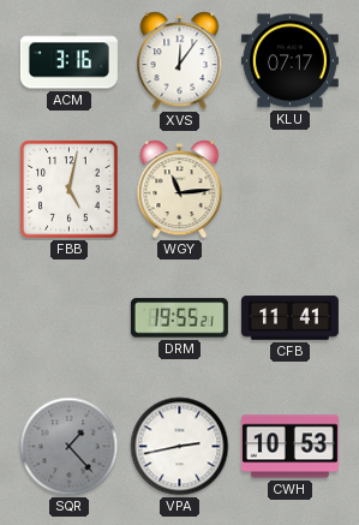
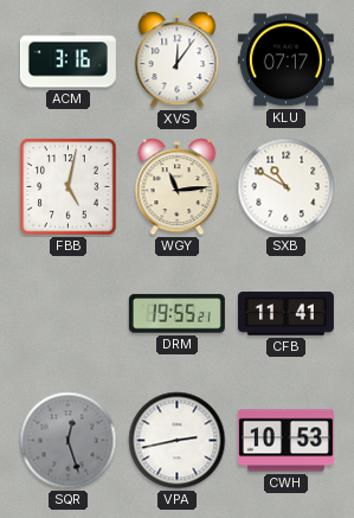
SXB: none -> 10:50 (287, 187)
SQR: 1:23 -> 12:27 (69, 441)
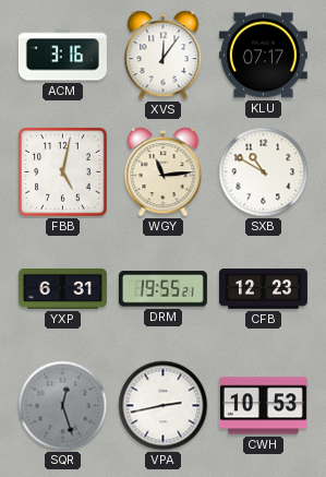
YXP: none -> 6:31 (62, 288)
CFB: 11:41 -> 12:23 (263, 289)
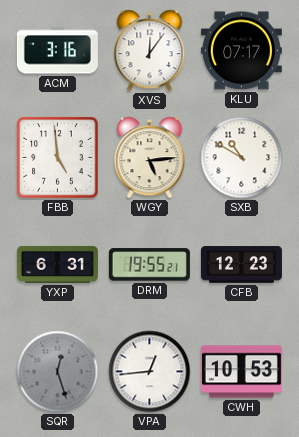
FBB: 5:02 -> 4:59 (58, 158)
WGY: 11:14 -> 5:14 (150, 158)
VPA: 2:43 -> 12:44 (150, 372)
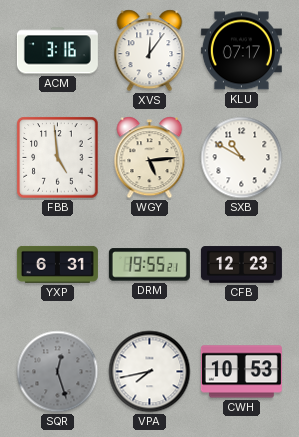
VPA: 12:44 -> 7:43 (150, 372)
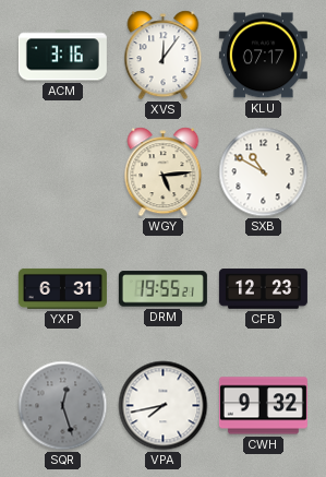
FBB: 4:59 -> none (58, 158)
CWH: 10:53 -> 9:32 (263, 406)
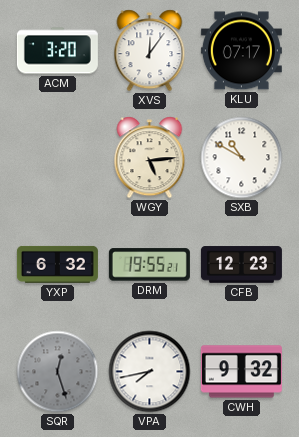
ACM: 3:16 -> 3:20 (57, 51)
YXP: 6:31 -> 6:32 (57, 264)
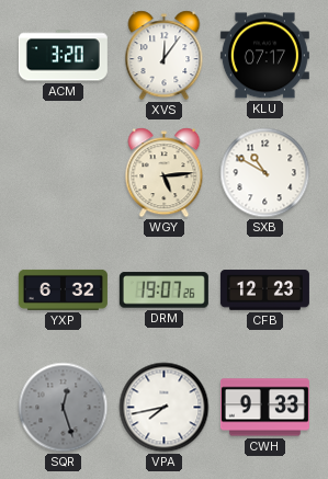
DRM: 19:55 -> 19:07 (163, 290)
CWH: 9:32 -> 9:33 (264, 408)
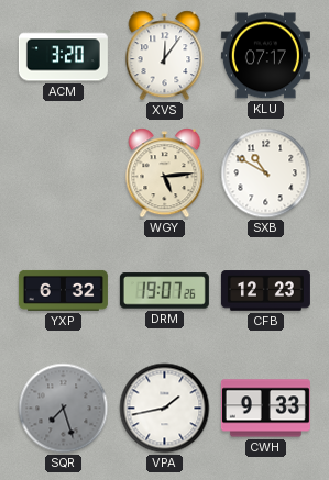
SQR: 12:27 -> 7:27 (64, 409)
VPA: 7:43 -> 1:43 (165, 409)
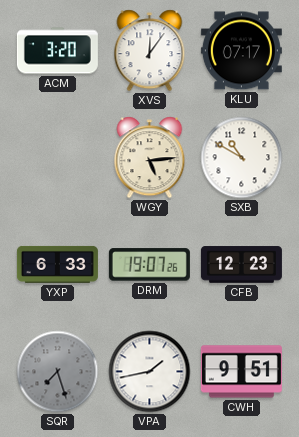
YXP: 6:32 -> 6:33 (57, 264)
CWH: 9:33 -> 9:51 (241, 372)
